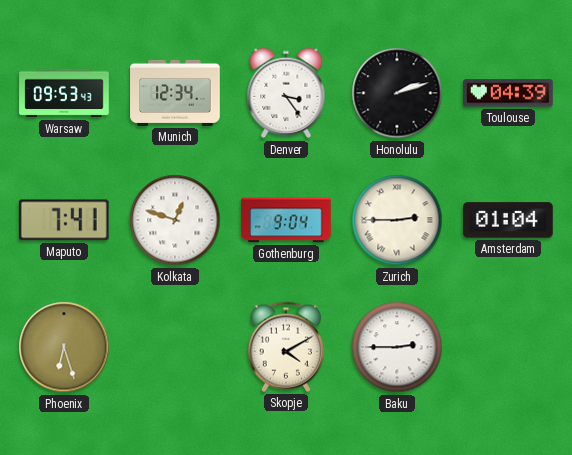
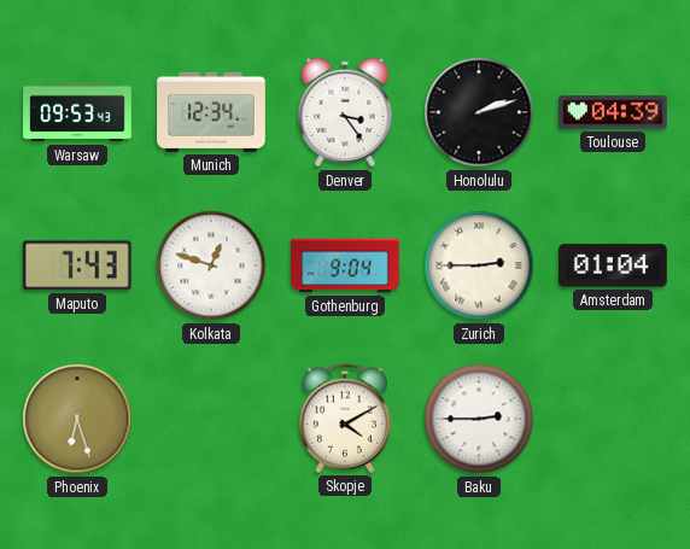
Maputo: 7:41 -> 7:43 (77, 265)
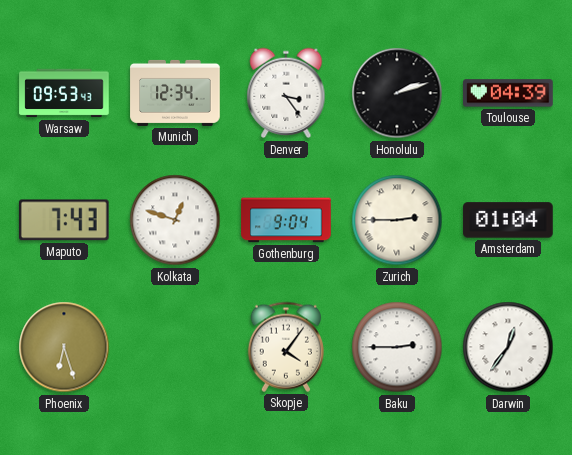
Skopje: 4:10 -> 4:06 (286, 347)
Darwin: none -> 12:36 (508, 347)
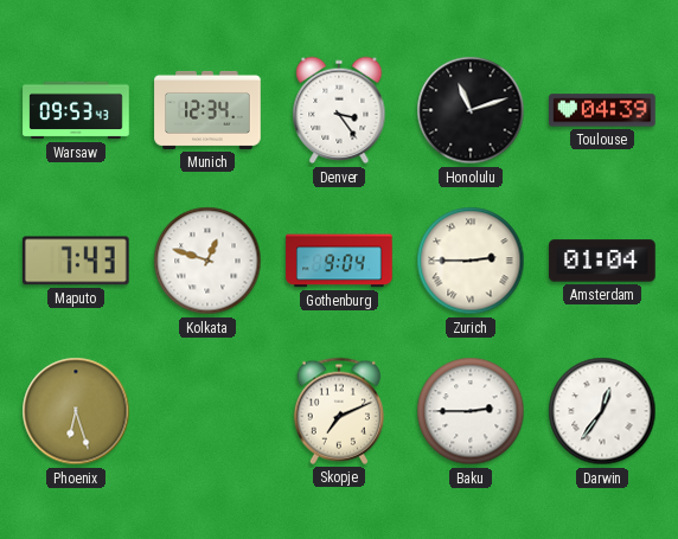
Honolulu: 2:12 -> 11:12 (471, 110)
Skopje: 4:06 -> 7:11 (339, 411)
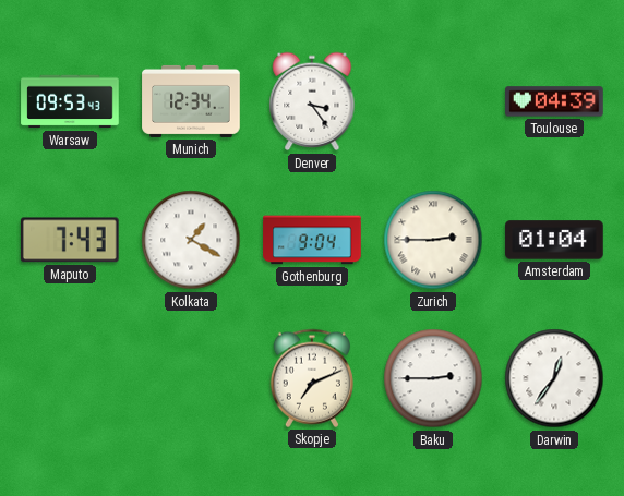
Honolulu: 11:12 -> none (471, 110)
Kolkata: 12:48 -> 1:20 (191, 240)
Phoenix: 6:27 -> none (76, 411)
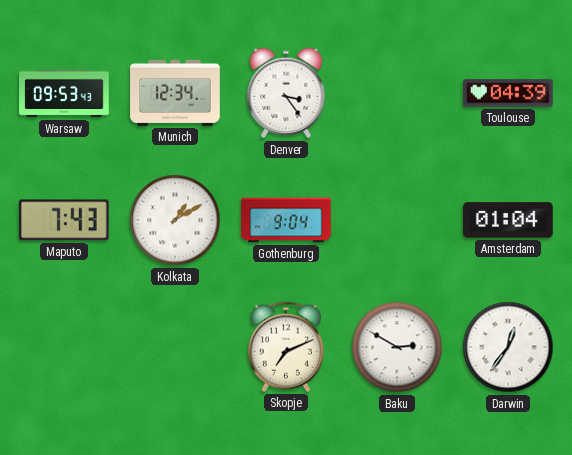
Kolkata: 1:20 -> 1:10 (175, 220)
Zurich: 2:45 -> none (433, 240)
Baku: 2:45 -> 2:50 (397, 347)
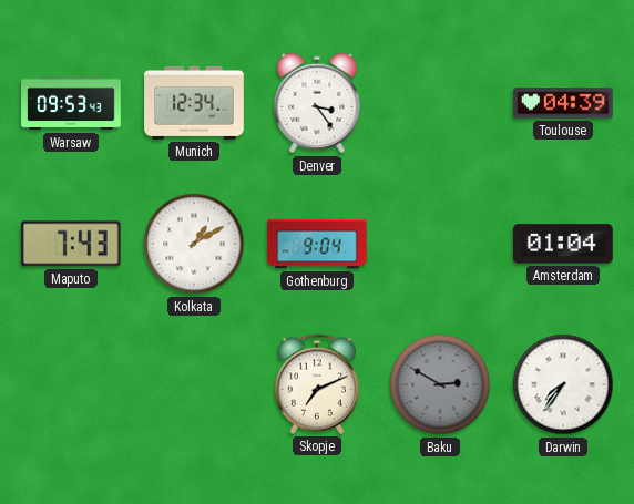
Baku dial: white -> grey (440, 384)
Darwin: 12:36 -> 7:36 (563, 384)
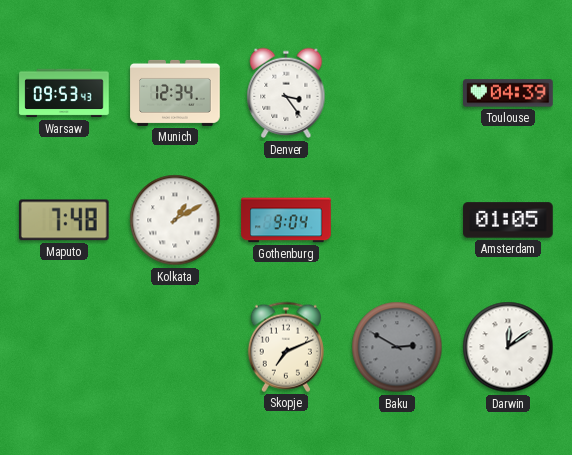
Maputo: 7:43 -> 7:48 (64, 220)
Amsterdam: 01:04 -> 01:05 (508, 220)
Darwin: 7:36 -> 12:09 (508, 347)
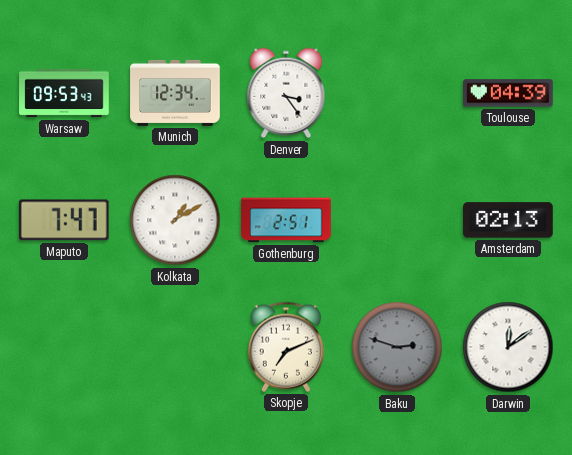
Maputo: 7:48 -> 7:47 (64, 220)
Gothenburg: 9:04 -> 2:51 (286, 220)
Amsterdam: 01:05 -> 02:13 (508, 220)
Baku: 2:50 -> 2:48 (397, 347)
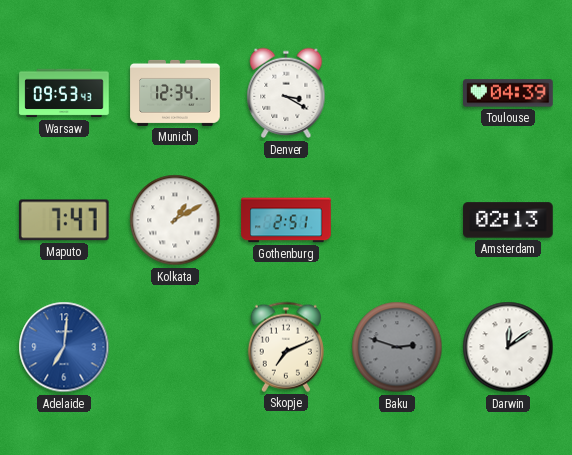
Denver: 3:24 -> 3:20 (286, 93)
Adelaide: none -> 7:01 (64, 347)
